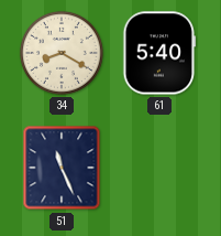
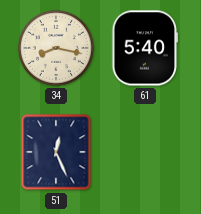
34: 8:20 -> 8:17 (56, 48)
51: 11:26 -> 12:26 (56, 152)
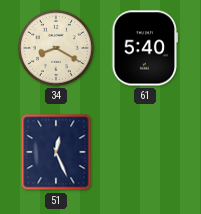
34: 8:17 -> 8:20 (56, 48)
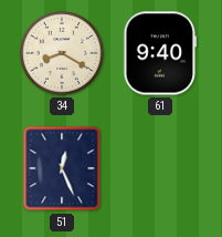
61: 5:40 -> 9:40 (160, 53)
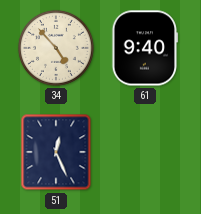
34: 8:20 -> 4:53 (56, 48)
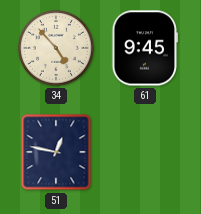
61: 9:40 -> 9:45 (145, 48)
51: 12:26 -> 12:47 (56, 152)
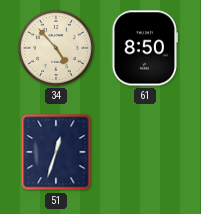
61: 9:45 -> 8:50 (145, 48)
51: 12:47 -> 12:33 (56, 152)
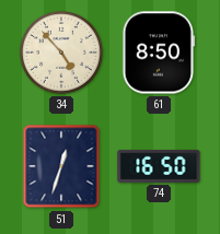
74: none -> 16:50 (159, 166)
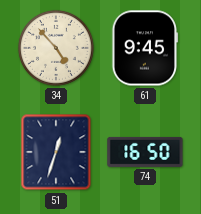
61: 8:50 -> 9:45 (145, 48)
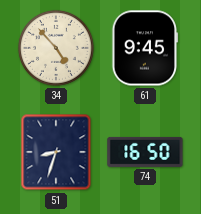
51: 12:33 -> 8:33 (56, 152)
